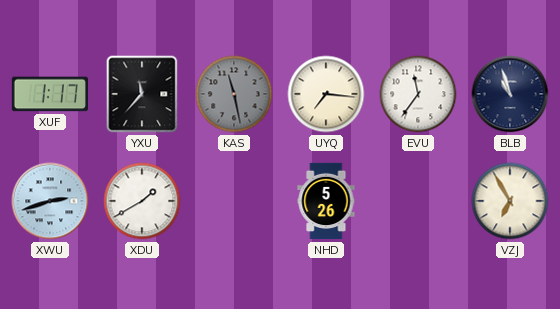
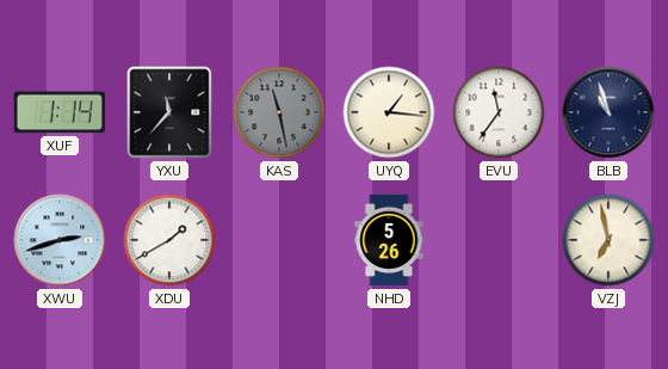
XUF: 1:17 -> 1:14 (58, 112)
UYQ: 7:16 -> 1:16 (389, 112)
VZJ: 6:55 -> 6:58 (608, 240)
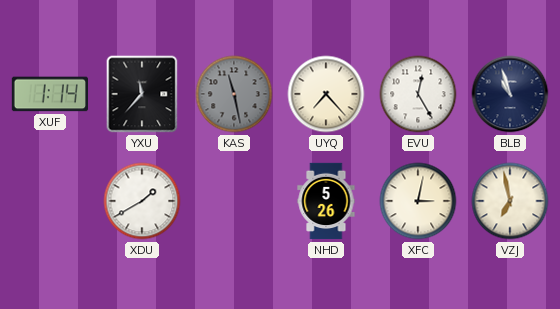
UYQ: 1:16 -> 7:23 (326, 94)
EVU: 11:36 -> 12:25 (418, 94)
XWU: 2:42 -> none (60, 240)
XFC: none -> 3:02 (418, 201)
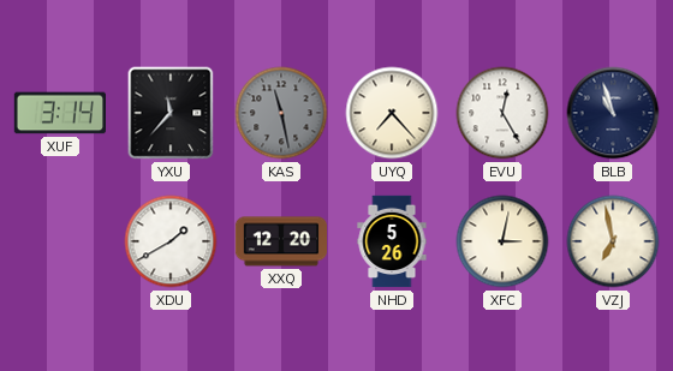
XUF: 1:14 -> 3:14 (59, 113)
XXQ: none -> 12:20 (280, 241)
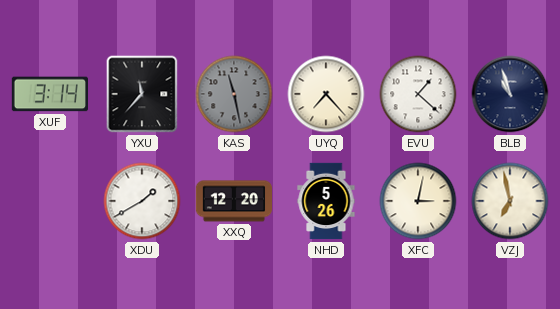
EVU: 12:25 -> 1:22 (418, 94)
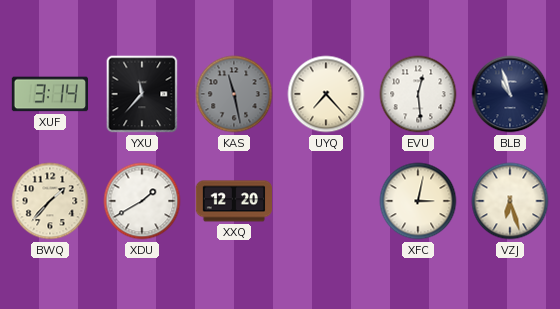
EVU: 1:22 -> 12:29 (418, 94)
BWQ: none -> 1:37 (50, 201)
NHD: 5:26 -> none (326, 201)
VZJ: 6:58 -> 6:27 (510, 201)
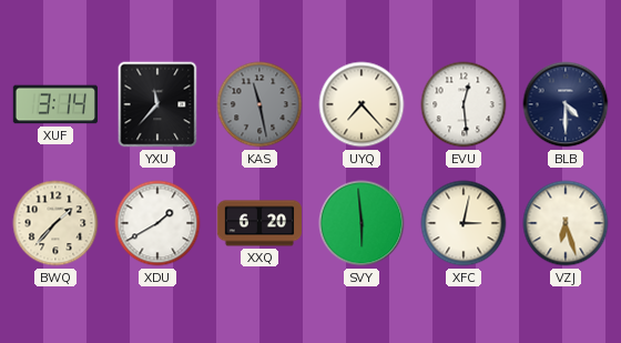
BLB: 10:57 -> 4:30 (566, 104)
XXQ: 12:20 -> 6:20 (258, 223)
SVY: none -> 5:59 (362, 223)
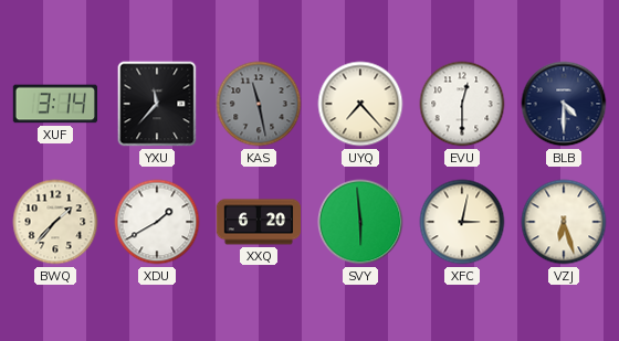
EVU: 12:29 -> 12:30 (462, 104)
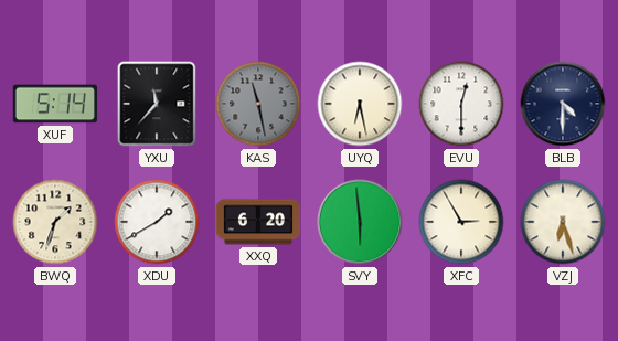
XUF: 3:14 -> 5:14 (54, 104)
UYQ: 7:23 -> 6:28 (360, 104)
BWQ: 1:37 -> 1:33 (55, 222)
XFC: 3:02 -> 2:55 (461, 222)
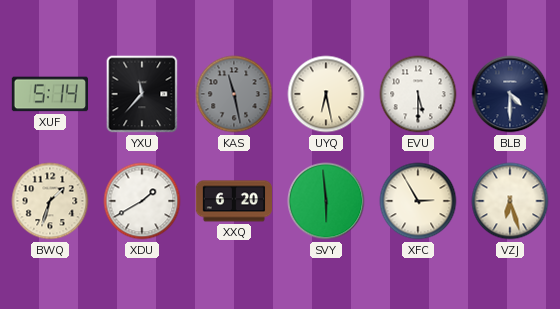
EVU: 12:30 -> 5:30 (418, 94)
